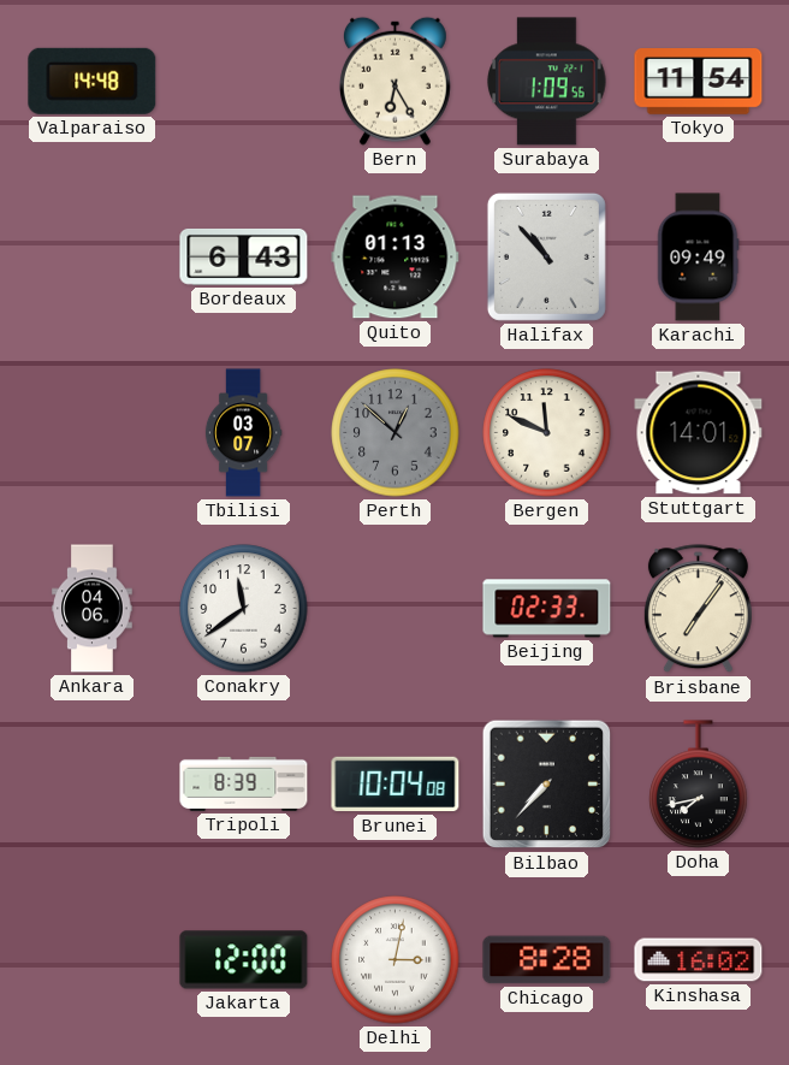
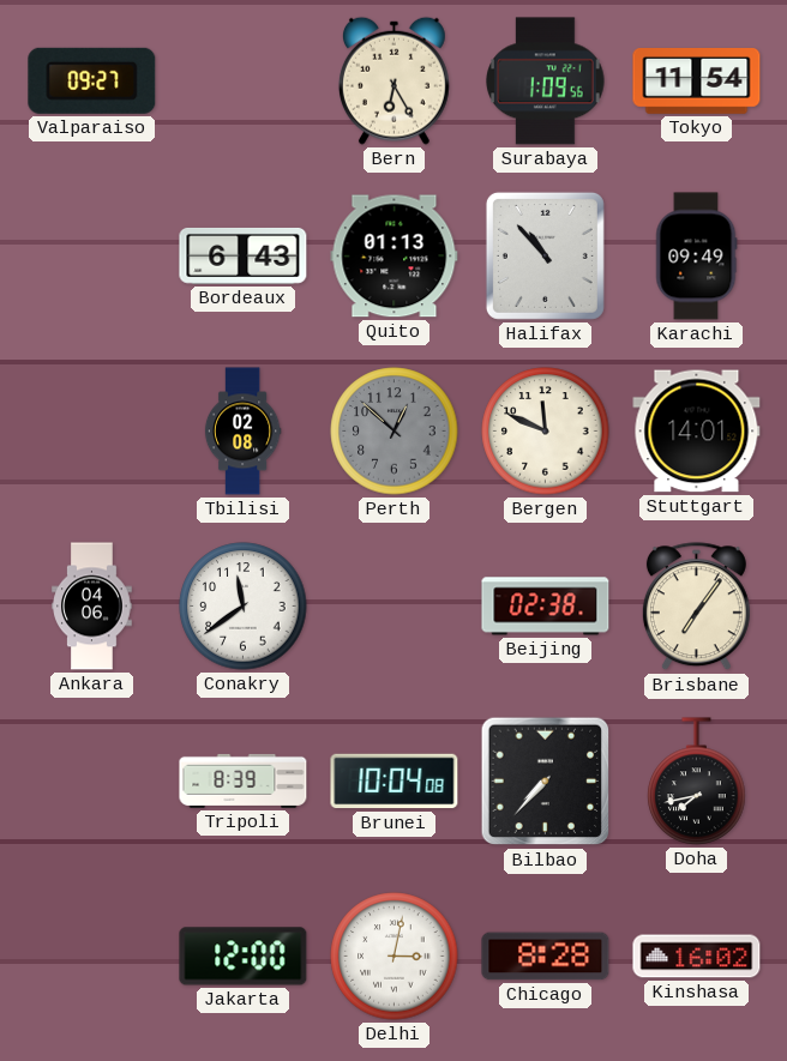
Valparaiso: 14:48 -> 09:27 (92, 80)
Tbilisi: 03:07 -> 02:08 (242, 432)
Beijing: 02:33 -> 02:38 (546, 607)
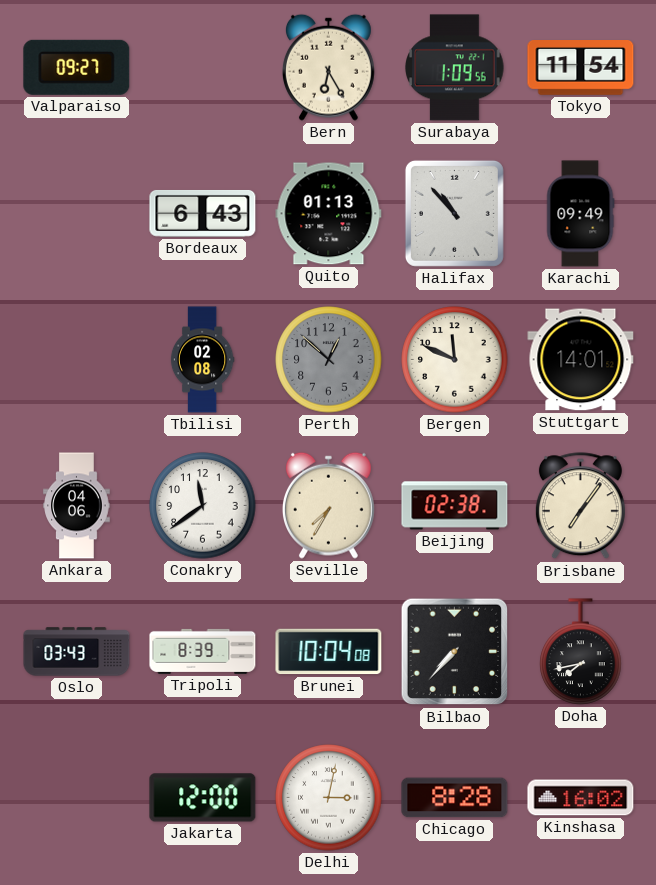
Seville: none -> 7:35 (328, 505)
Oslo: none -> 03:43 (77, 652)
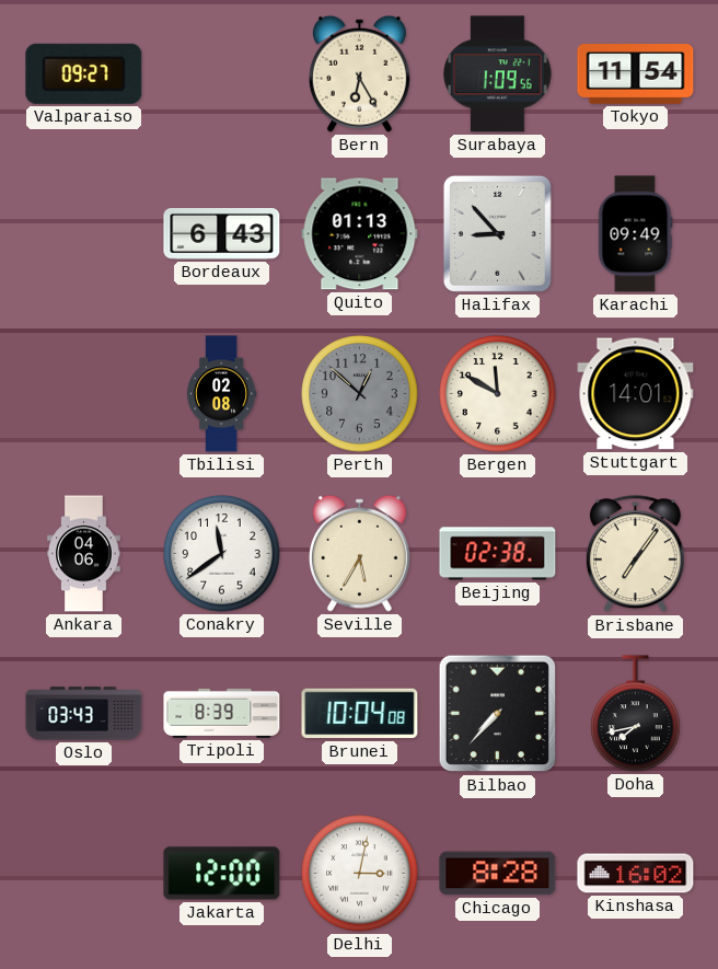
Halifax: 10:53 -> 8:53 (497, 233)
Bergen: 11:49 -> 11:50 (498, 394)
Seville: 7:35 -> 5:35 (359, 553)
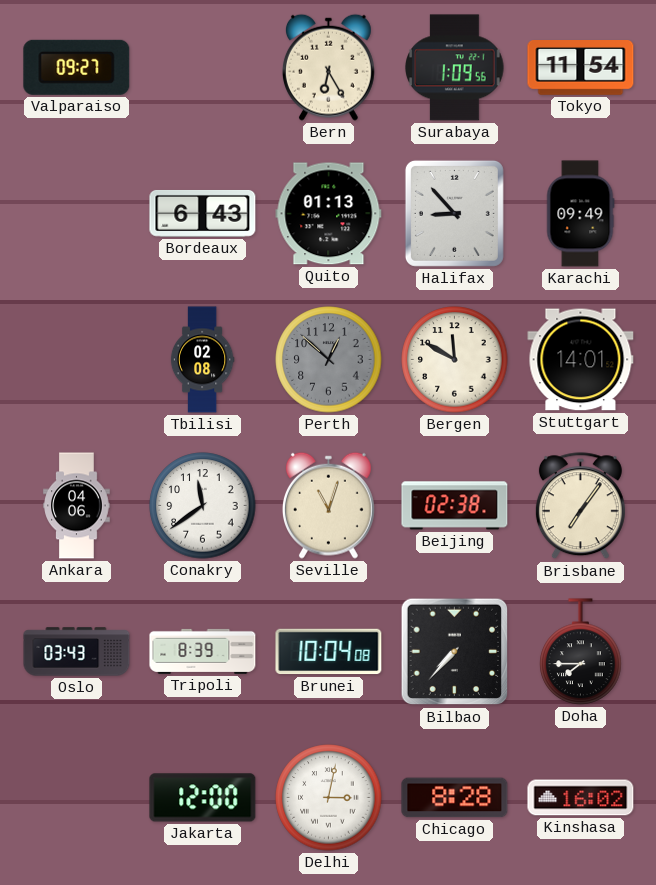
Seville: 5:35 -> 11:03 (328, 505)
Doha: 7:43 -> 7:45 (581, 652)
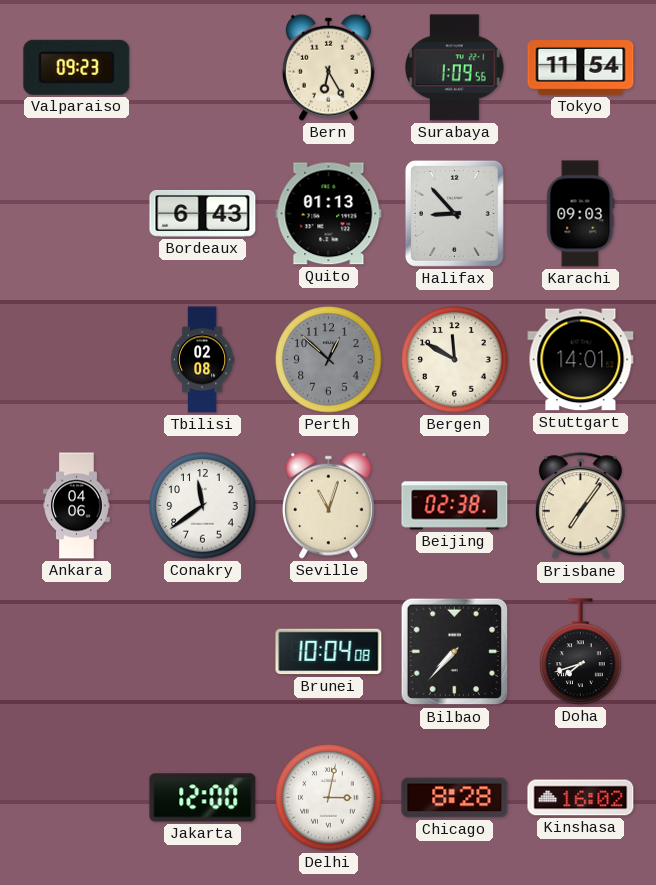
Valparaiso: 09:27 -> 09:23 (77, 67)
Karachi: 09:49 -> 09:03 (580, 214)
Oslo: 03:43 -> none (77, 652)
Tripoli: 8:39 -> none (203, 651)
Doha: 7:45 -> 7:42 (581, 652)
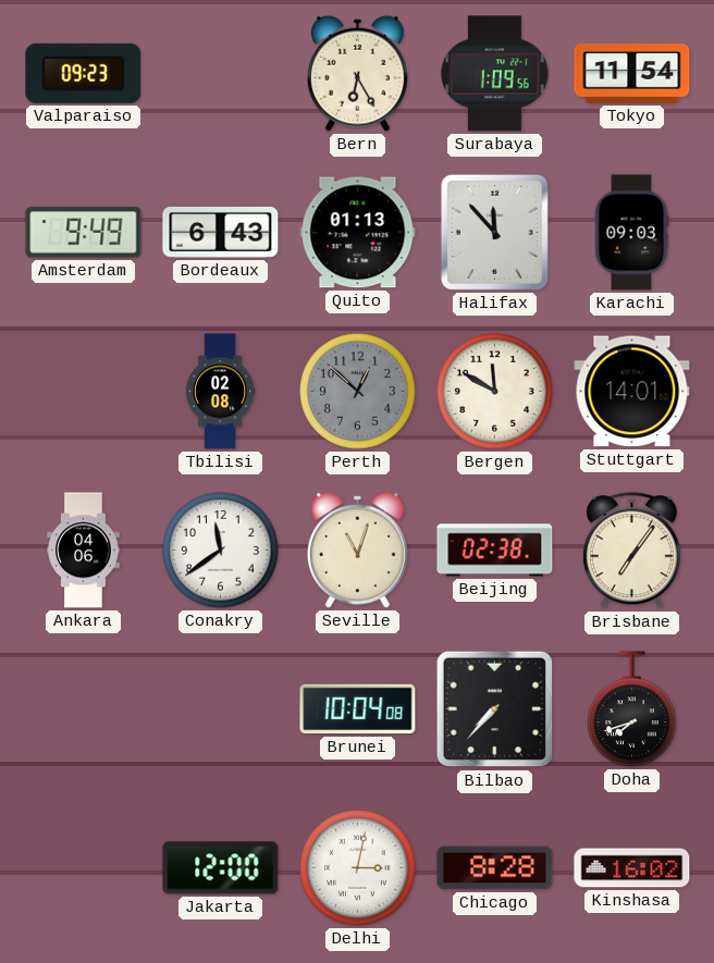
Amsterdam: none -> 9:49 (84, 233)
Halifax: 8:53 -> 11:53 (494, 232)
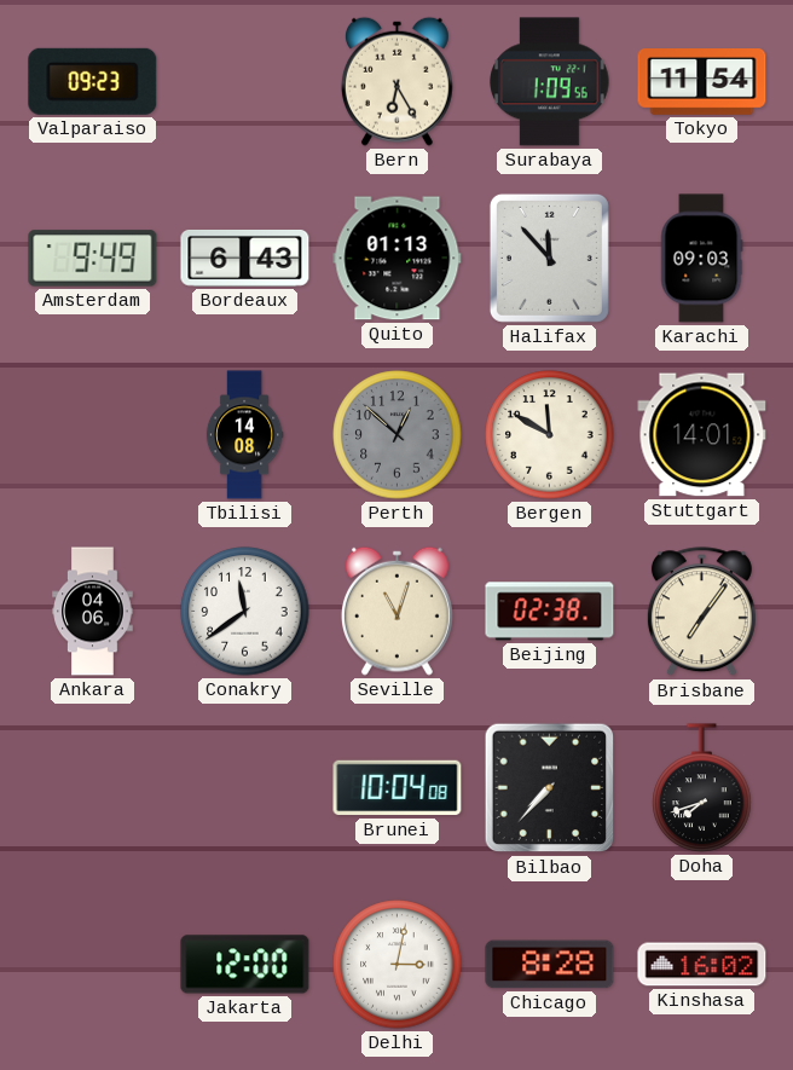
Tbilisi: 02:08 -> 14:08 (244, 435)
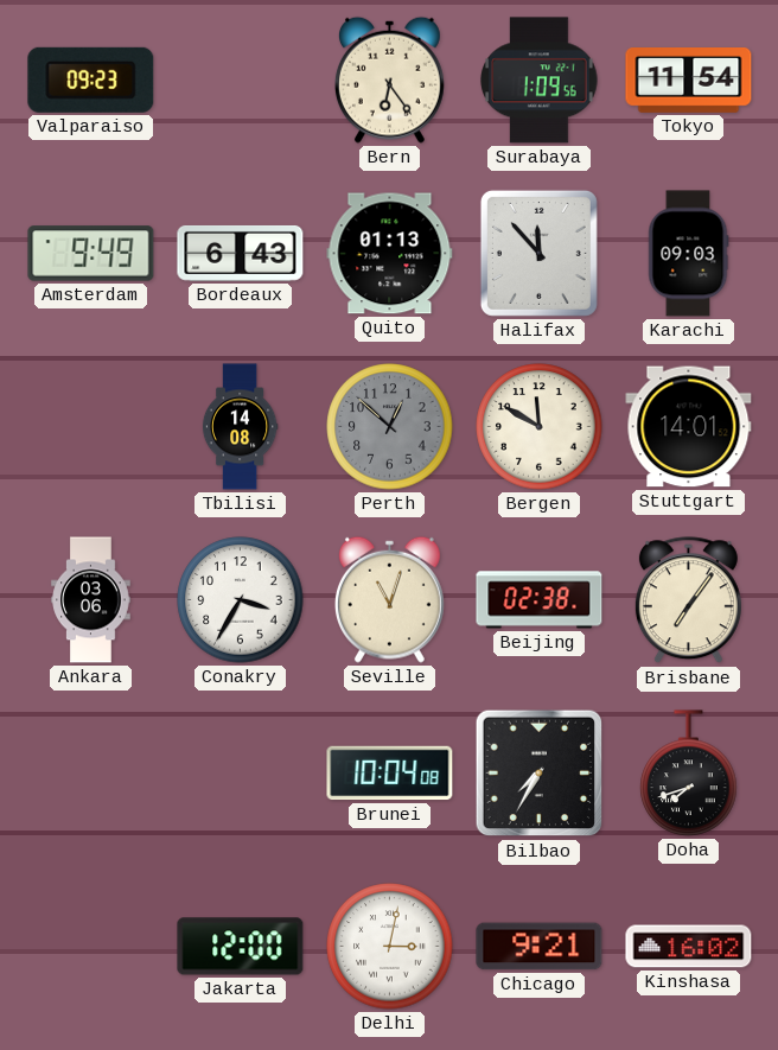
Bern: 6:25 -> 6:24 (389, 79)
Ankara: 04:06 -> 03:06 (91, 600)
Conakry: 11:39 -> 3:35 (241, 600)
Bilbao: 7:37 -> 7:35 (540, 774)
Chicago: 8:28 -> 9:21 (540, 947)
